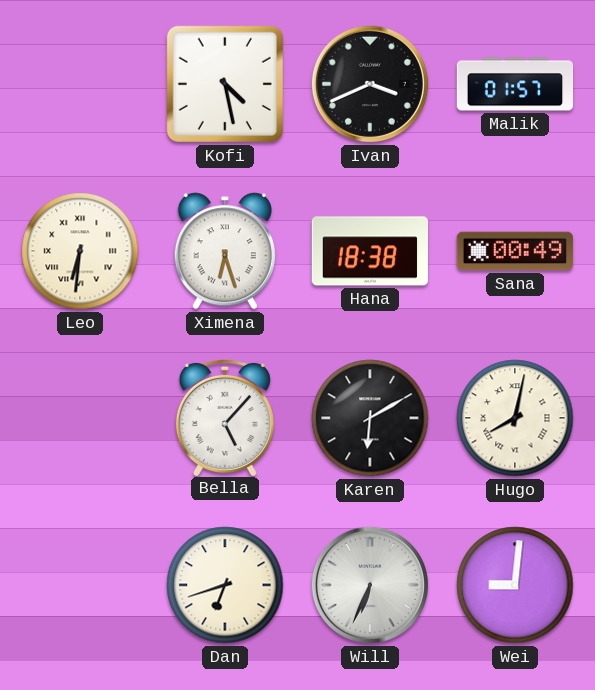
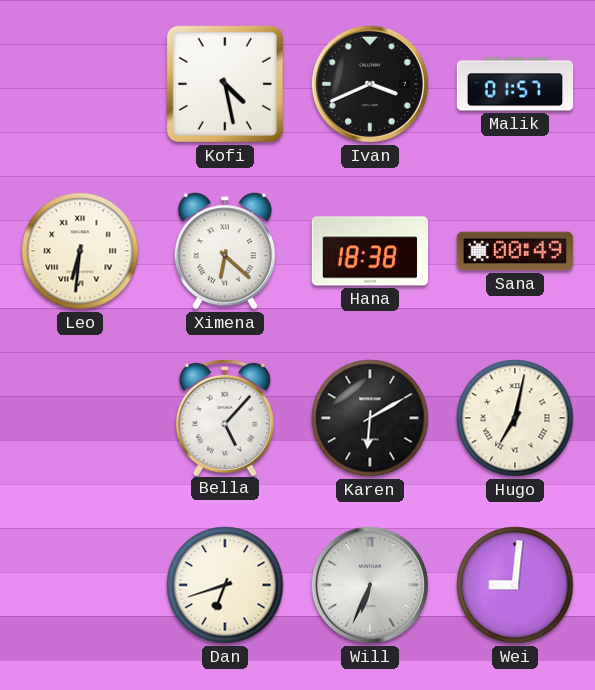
Ximena: 6:27 -> 6:22 (225, 251)
Hugo: 8:02 -> 7:02 (515, 418)
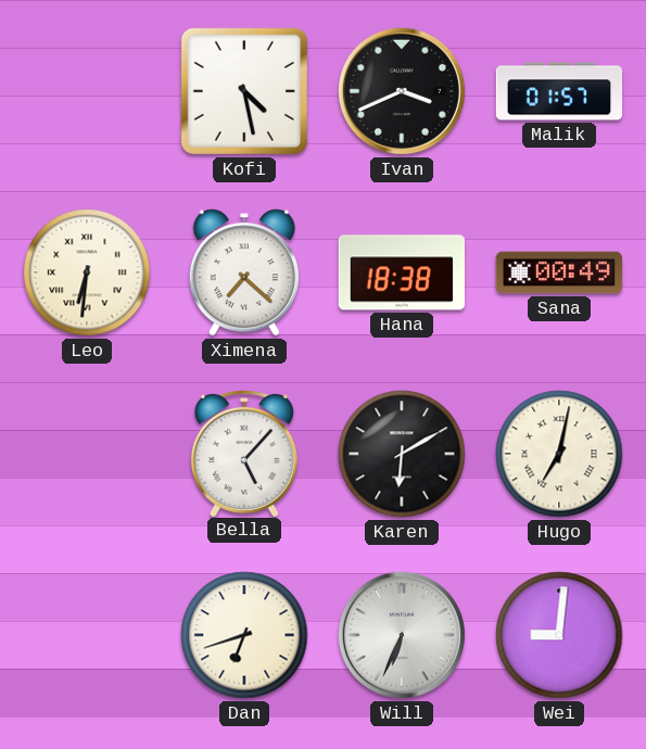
Ximena: 6:22 -> 7:22 (244, 272)
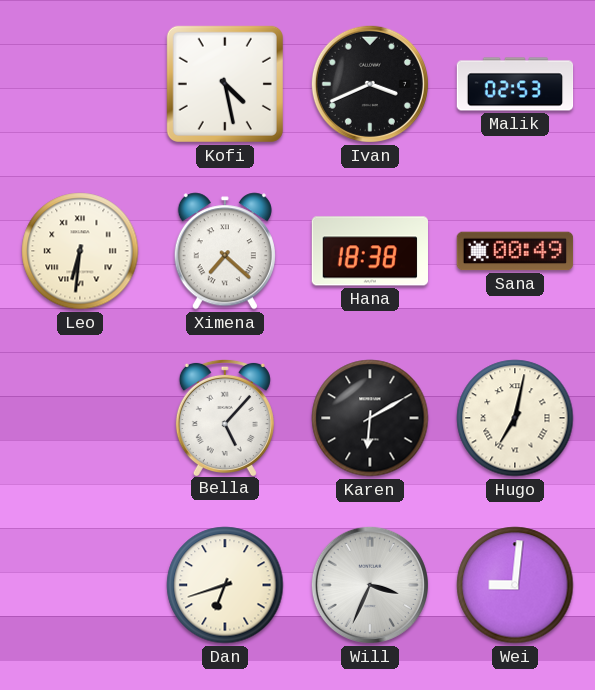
Malik: 01:57 -> 02:53 (515, 84)
Will: 6:34 -> 3:34 (370, 585)
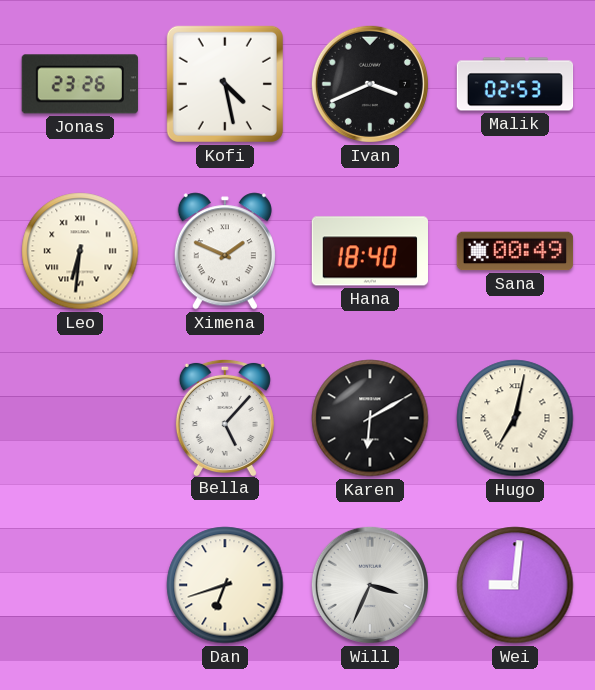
Jonas: none -> 23:26 (80, 84)
Ximena: 7:22 -> 1:49 (225, 251)
Hana: 18:38 -> 18:40 (369, 251)
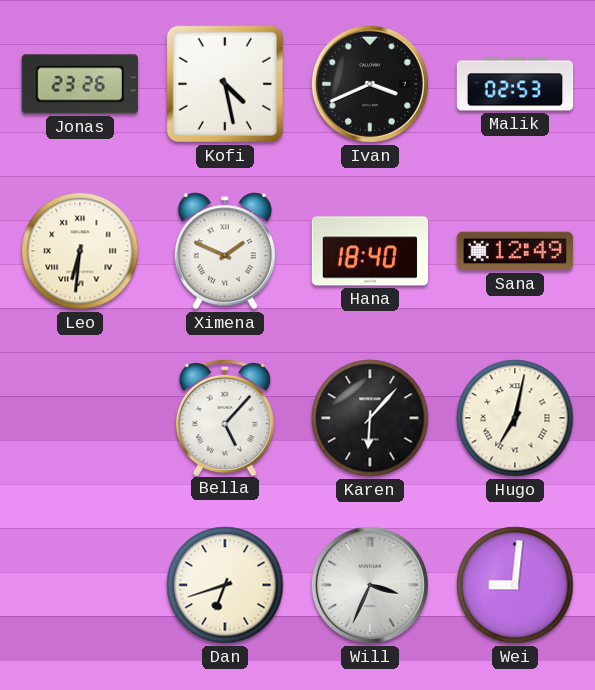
Sana: 00:49 -> 12:49 (515, 251)
Karen: 6:10 -> 6:07 (370, 418)
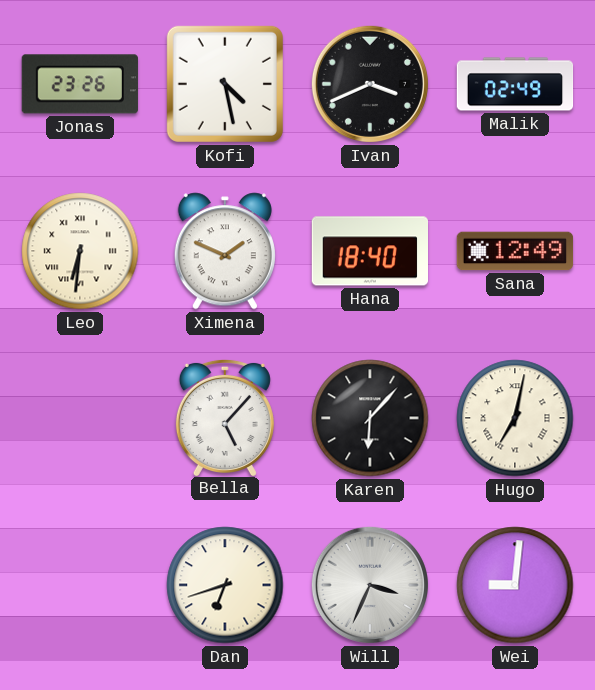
Malik: 02:53 -> 02:49 (515, 84)
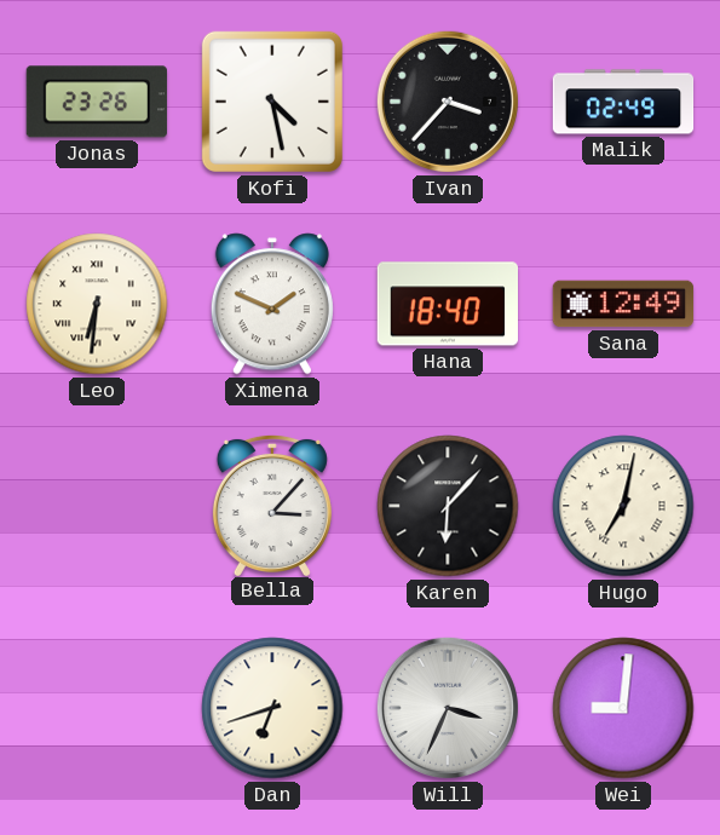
Ivan: 3:41 -> 3:37 (448, 102)
Bella: 5:07 -> 3:07 (272, 505)
